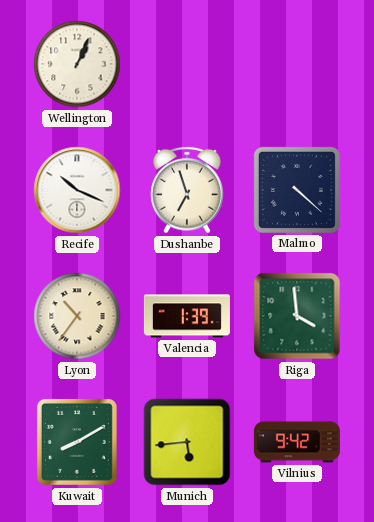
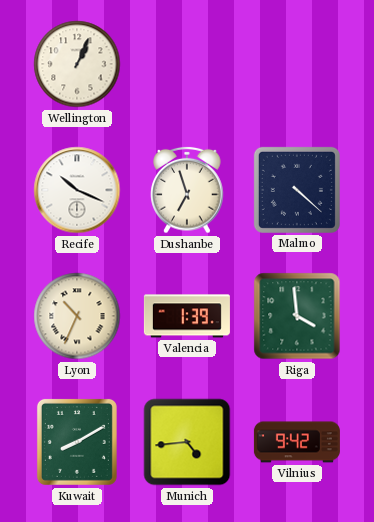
Lyon: 10:36 -> 10:34 (77, 316)
Munich: 5:44 -> 4:44 (187, 442)
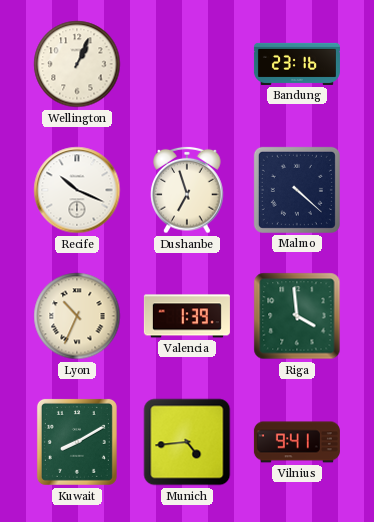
Bandung: none -> 23:16 (297, 64)
Vilnius: 9:42 -> 9:41 (297, 442)
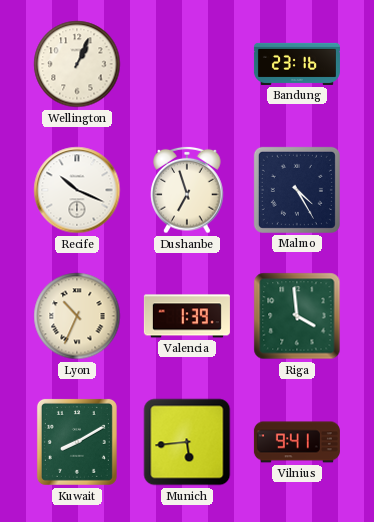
Malmo: 4:22 -> 4:25 (297, 190)
Munich: 4:44 -> 5:44 (187, 442)
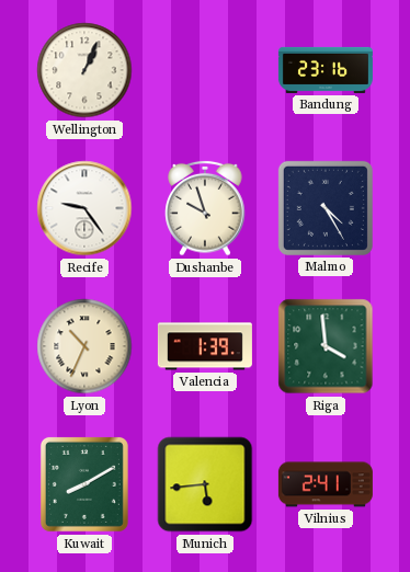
Recife: 10:19 -> 9:24 (84, 208)
Dushanbe: 6:57 -> 9:57 (205, 208)
Vilnius: 9:41 -> 2:41 (326, 484)
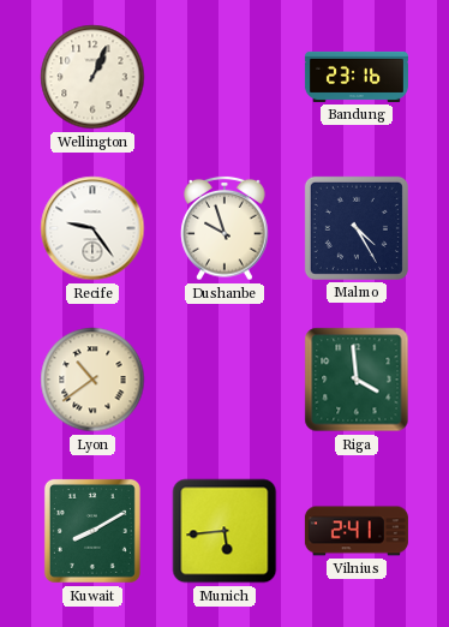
Lyon: 10:34 -> 10:39 (92, 380)
Valencia: 1:39 -> none (205, 346)
